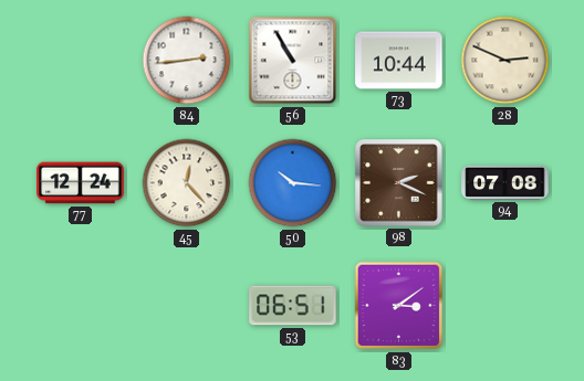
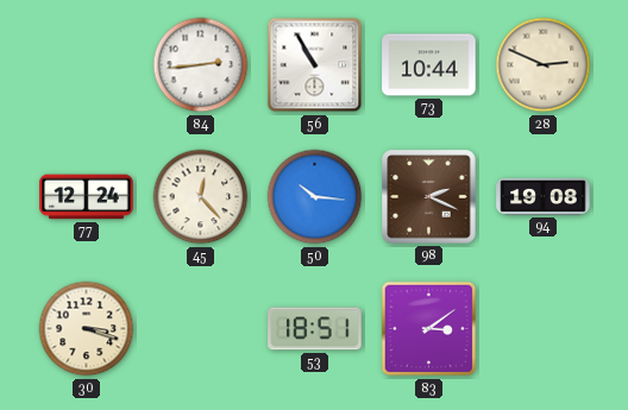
94: 07:08 -> 19:08 (544, 196)
30: none -> 3:18 (87, 329)
53: 06:51 -> 18:51 (315, 329)
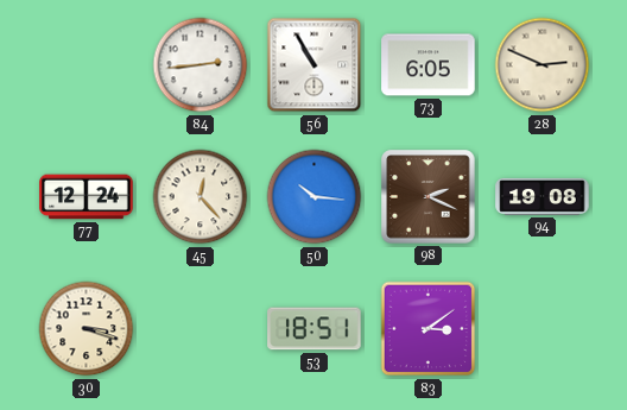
73: 10:44 -> 6:05 (429, 65)
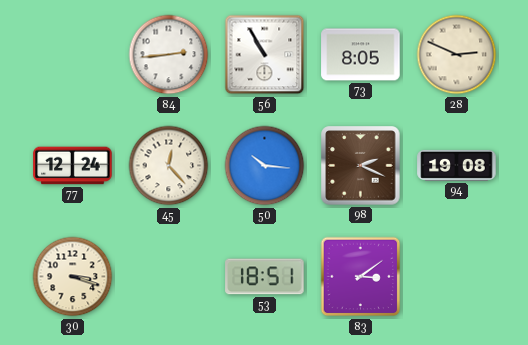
73: 6:05 -> 8:05 (361, 55)
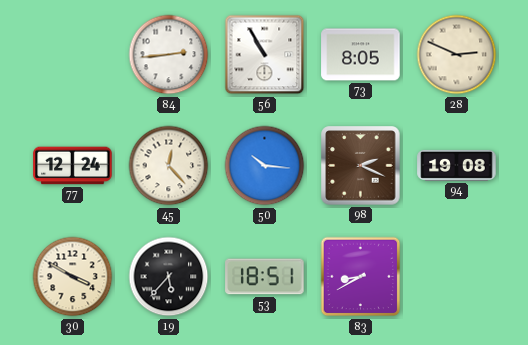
30: 3:18 -> 3:50 (73, 277)
19: none -> 5:37 (169, 277)
83: 3:09 -> 8:40 (361, 277)
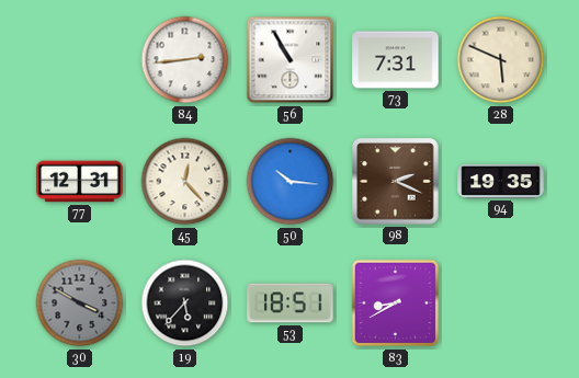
73: 8:05 -> 7:31 (396, 60)
28: 2:49 -> 5:49 (501, 60)
77: 12:24 -> 12:31 (80, 182)
94: 19:08 -> 19:35 (501, 181)
30 dial: cream -> grey (80, 303)
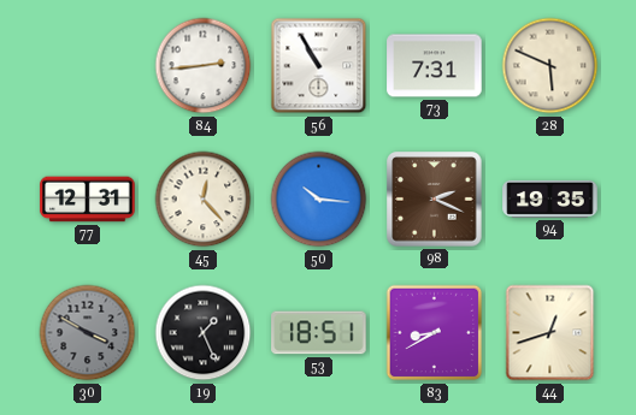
19: 5:37 -> 1:26 (204, 333)
44: none -> 12:42 (550, 333)
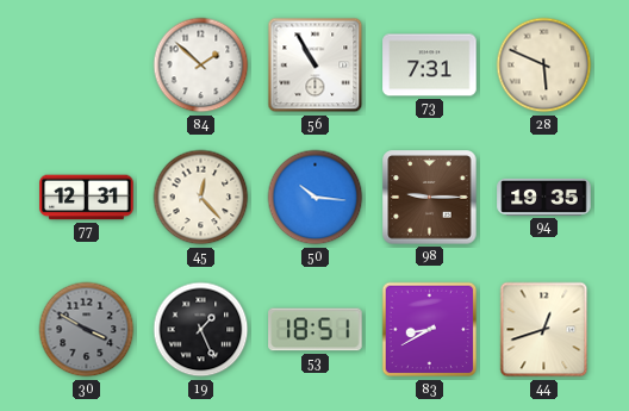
84: 2:44 -> 1:52 (201, 66)
98: 2:19 -> 9:15 (430, 198)
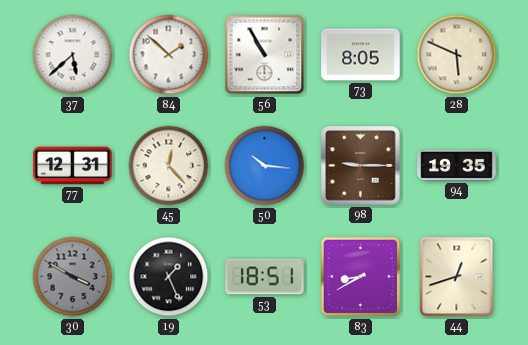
37: none -> 5:38 (73, 55)
73: 7:31 -> 8:05 (361, 55)
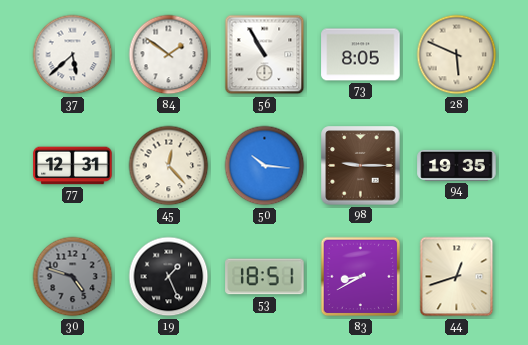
84: 1:52 -> 1:51 (169, 55)
30: 3:50 -> 4:48 (73, 277)
